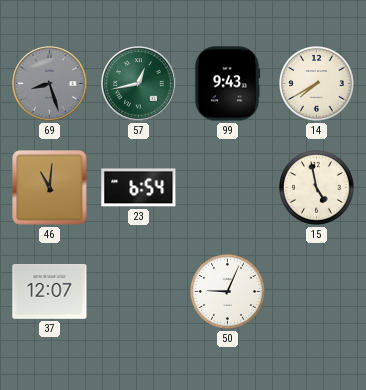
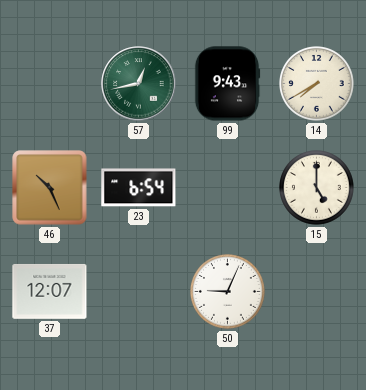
69: 8:27 -> none (50, 84)
46: 11:01 -> 10:26 (50, 188)
15: 4:58 -> 5:00 (317, 188)
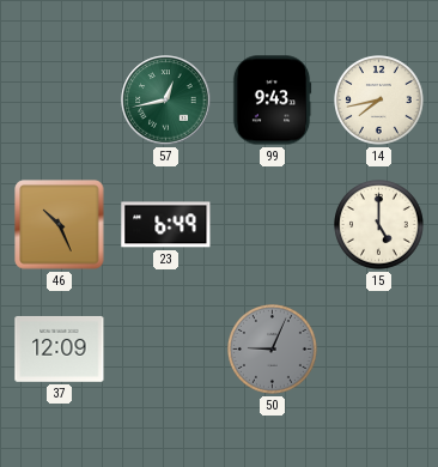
14: 7:40 -> 7:43 (379, 101)
23: 6:54 -> 6:49 (166, 225)
37: 12:07 -> 12:09 (60, 348)
50 dial: white -> grey (273, 350)
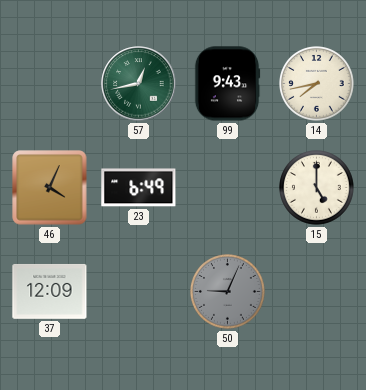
46: 10:26 -> 4:04 (50, 188)
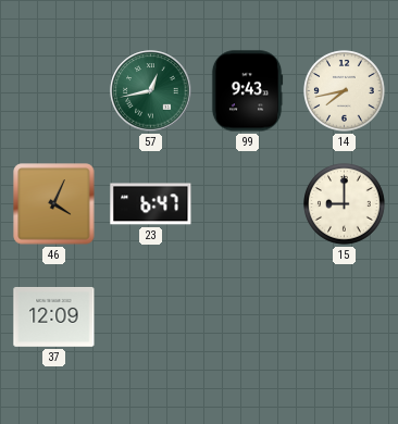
23: 6:49 -> 6:47 (151, 204)
15: 5:00 -> 9:00 (345, 204)
50: 9:04 -> none (228, 292)
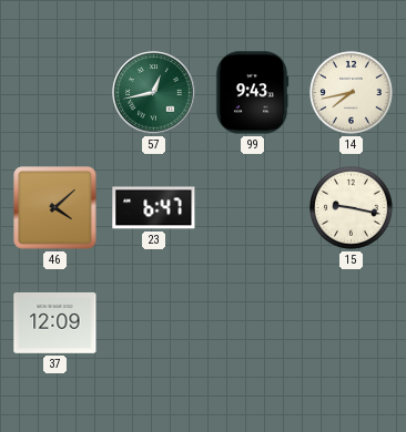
46: 4:04 -> 4:08 (55, 208)
15: 9:00 -> 9:17 (352, 208)
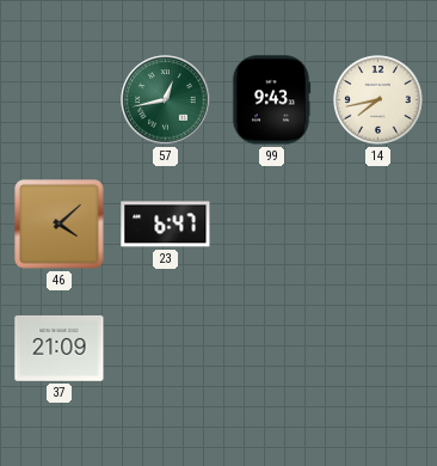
15: 9:17 -> none (352, 208)
37: 12:09 -> 21:09 (60, 348)
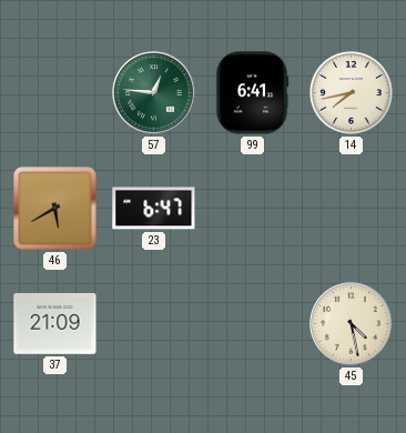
57: 12:43 -> 12:46 (154, 93)
99: 9:43 -> 6:41 (252, 93)
46: 4:08 -> 5:40 (55, 209)
45: none -> 4:28 (352, 324)
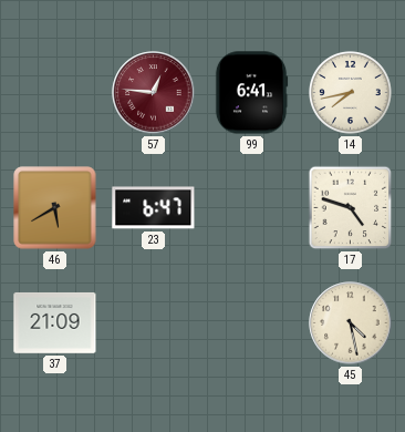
57 dial: green -> burgundy (154, 93)
17: none -> 4:48 (351, 208)
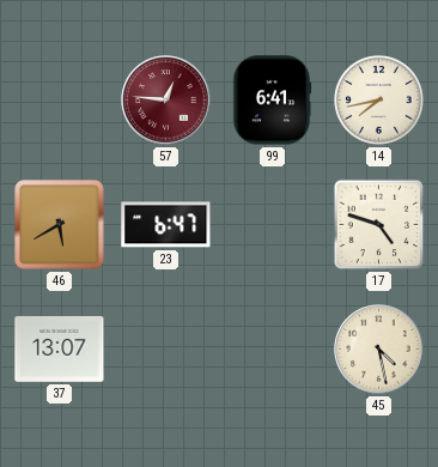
37: 21:09 -> 13:07 (60, 348)
